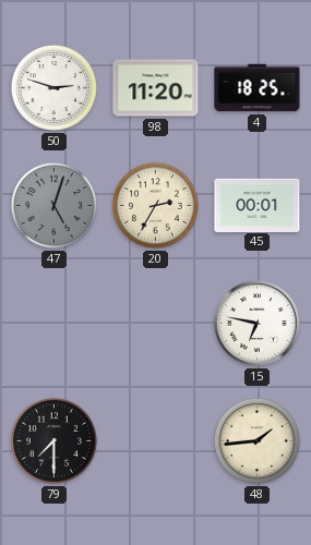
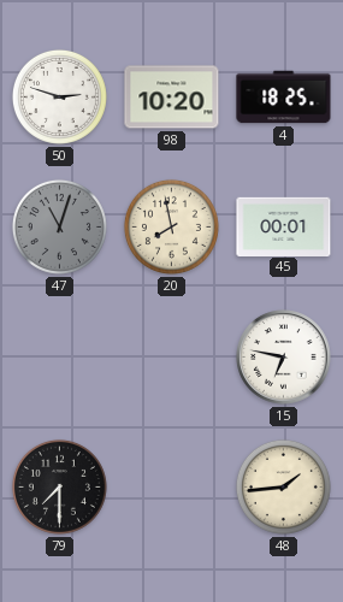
98: 11:20 -> 10:20 (172, 98)
47: 5:03 -> 11:03 (59, 226)
20: 2:35 -> 7:58 (171, 226)
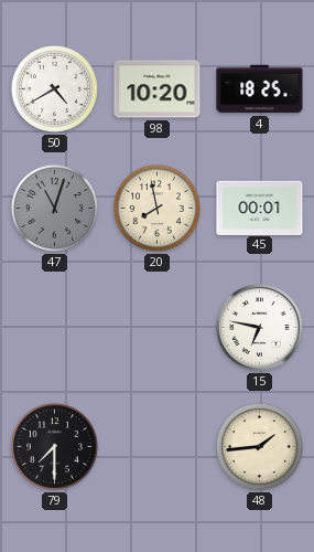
50: 2:48 -> 4:40 (54, 88)
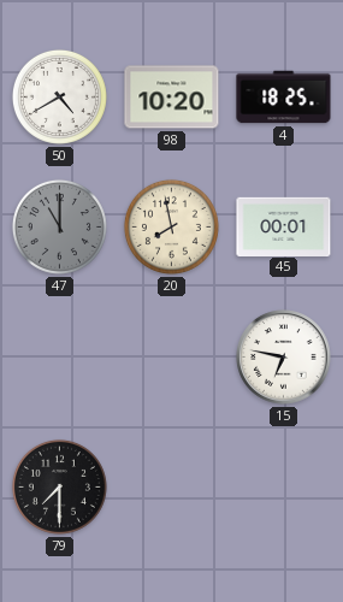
47: 11:03 -> 11:00 (59, 226)
48: 1:44 -> none (259, 446)
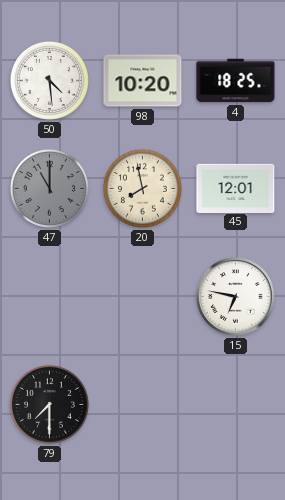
50: 4:40 -> 4:29 (49, 80)
45: 00:01 -> 12:01 (236, 188)
